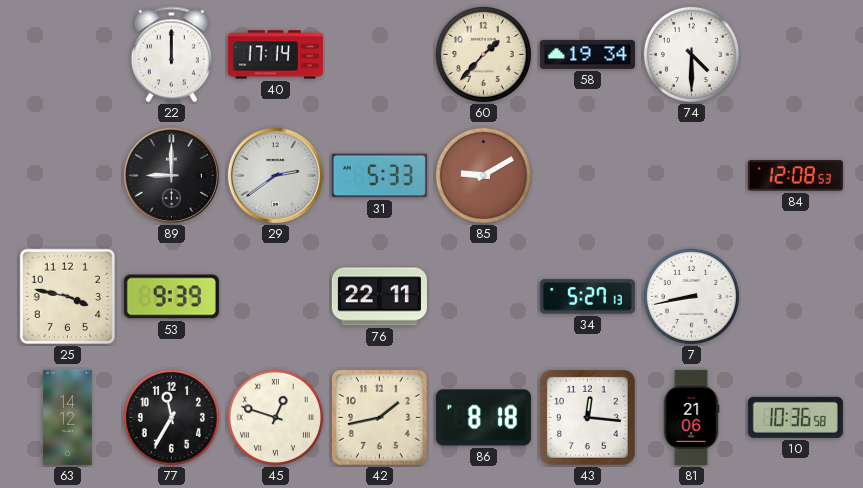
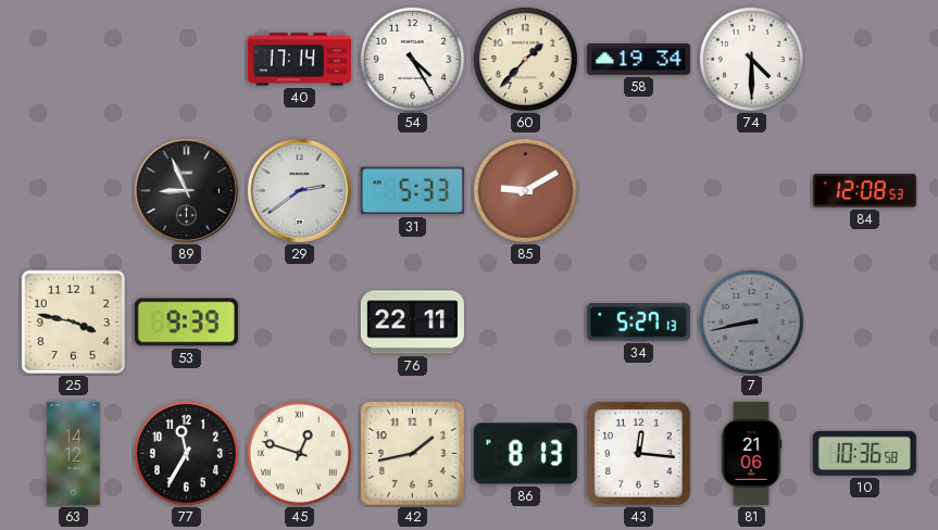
22: 12:00 -> none (171, 55)
54: none -> 4:25 (412, 59)
89: 9:00 -> 8:56 (186, 190)
7 dial: white -> grey (751, 321)
86: 8:18 -> 8:13 (525, 454)
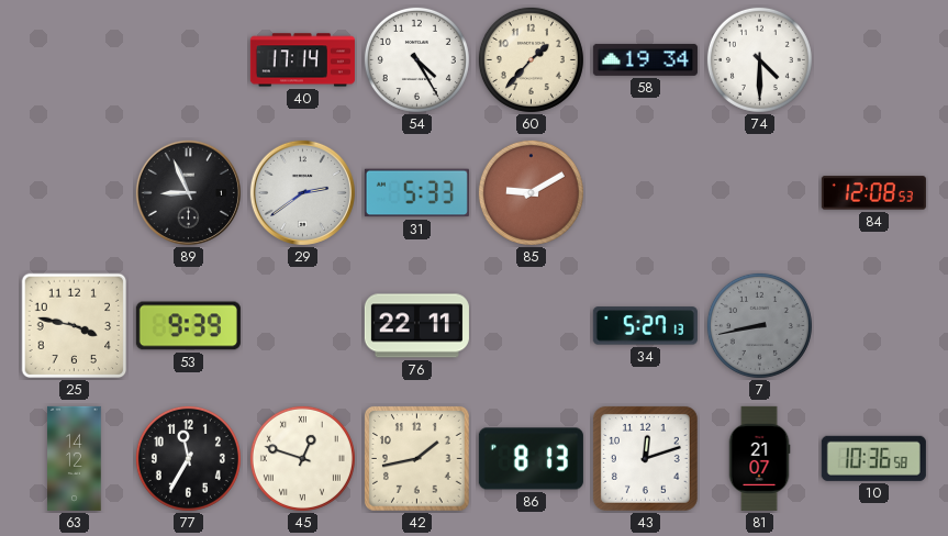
43: 12:16 -> 12:12 (645, 458)
81: 21:06 -> 21:07 (759, 458)
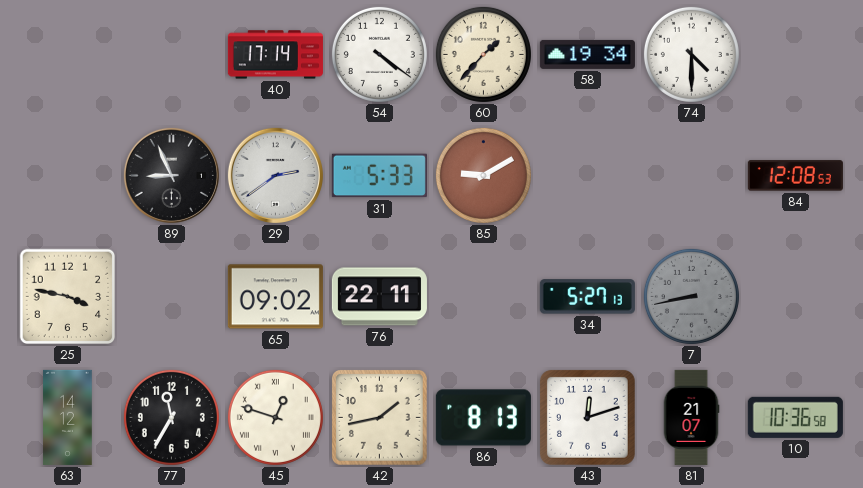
54: 4:25 -> 4:21 (379, 54)
53: 9:39 -> none (188, 326)
65: none -> 09:02 (275, 297)
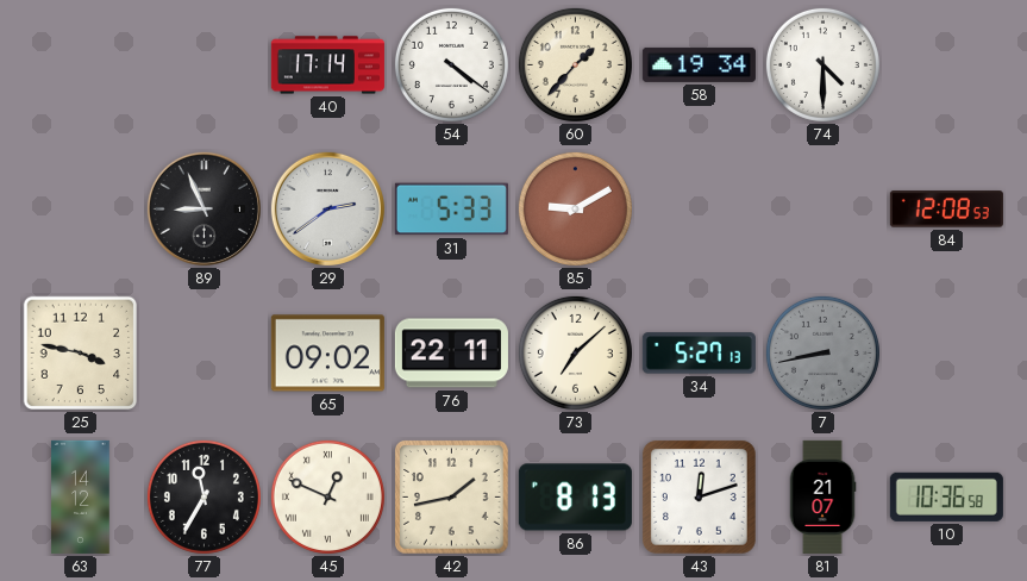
73: none -> 7:08 (575, 352)
45: 12:48 -> 12:49 (327, 496)
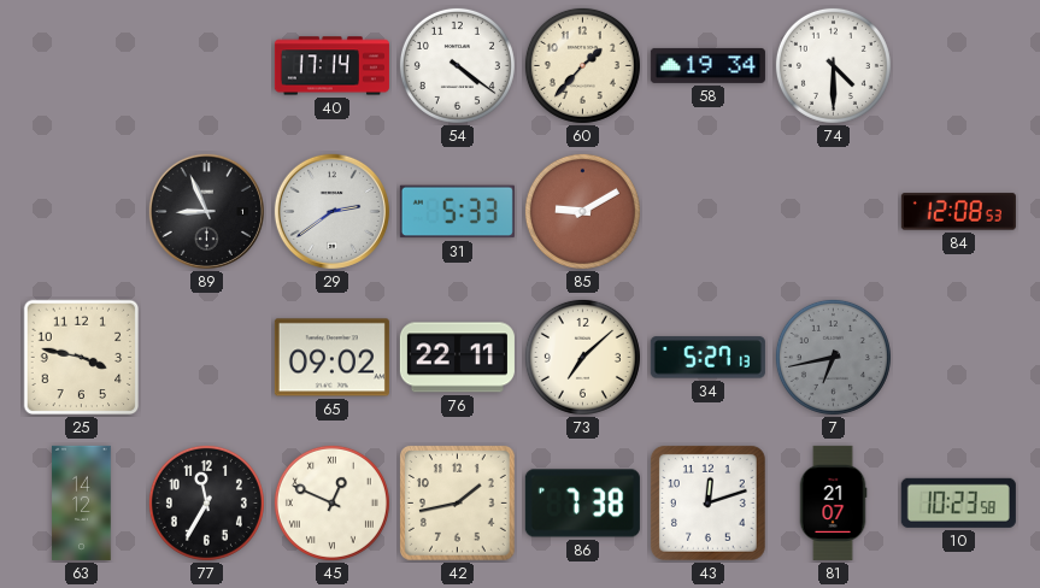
7: 8:43 -> 6:43 (833, 357)
86: 8:13 -> 7:38 (582, 504)
10: 10:36 -> 10:23 (958, 502)
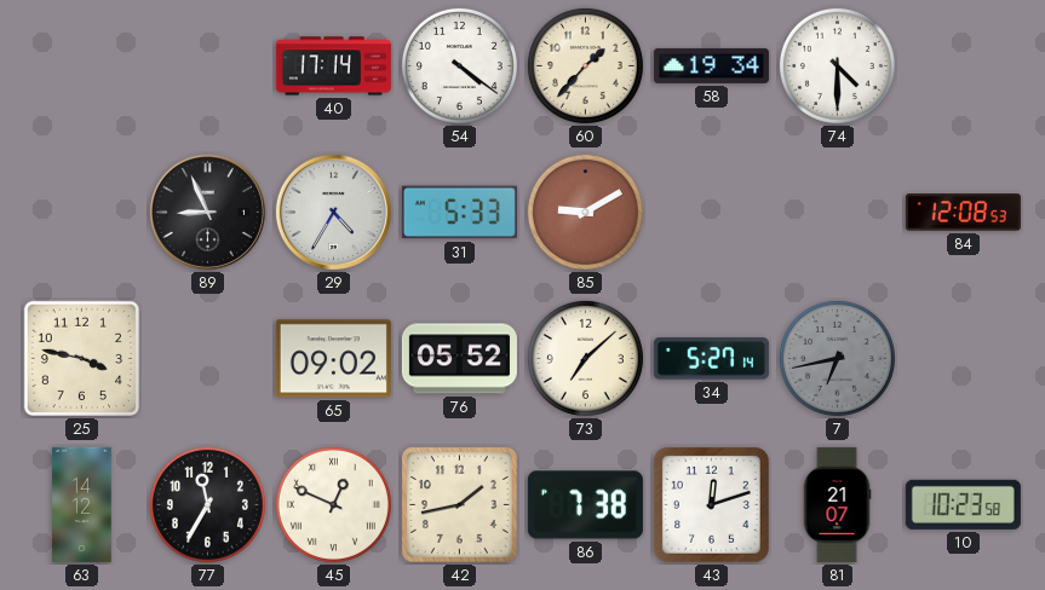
29: 2:39 -> 4:35 (333, 212)
76: 22:11 -> 05:52 (459, 359)
34: 5:27:13 -> 5:27:14 (711, 359)
